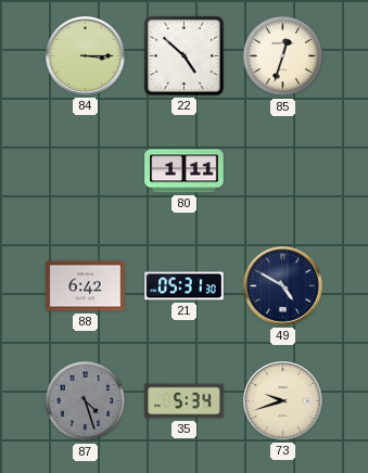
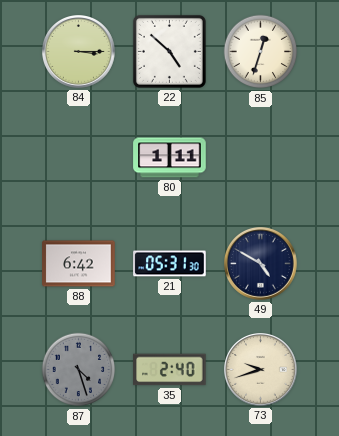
35: 5:34 -> 2:40 (170, 370)
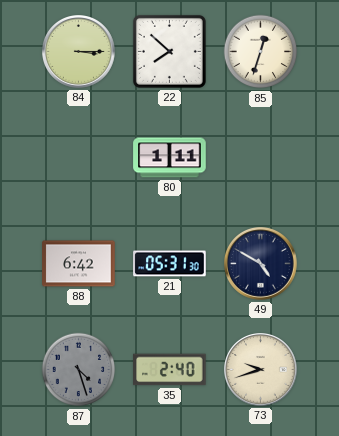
22: 4:52 -> 7:52 (169, 51)
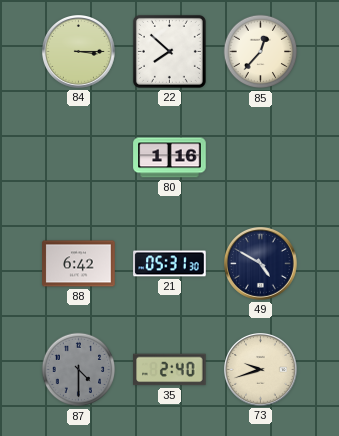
85: 12:33 -> 12:37 (261, 52)
80: 1:11 -> 1:16 (170, 158)
87: 4:27 -> 4:30 (79, 370)
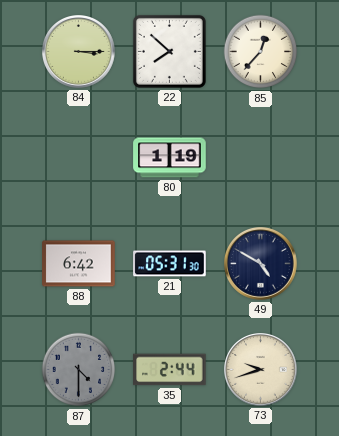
80: 1:16 -> 1:19 (170, 158)
35: 2:40 -> 2:44 (170, 370)
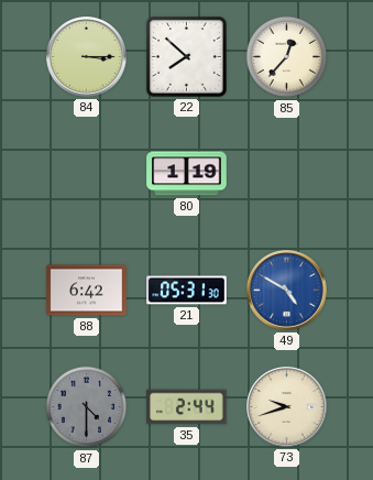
49 dial: navy -> blue (287, 291)
